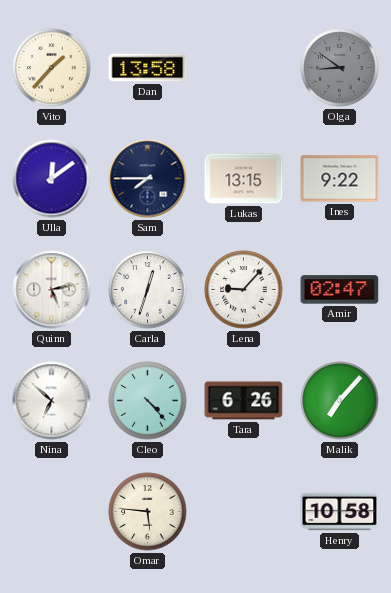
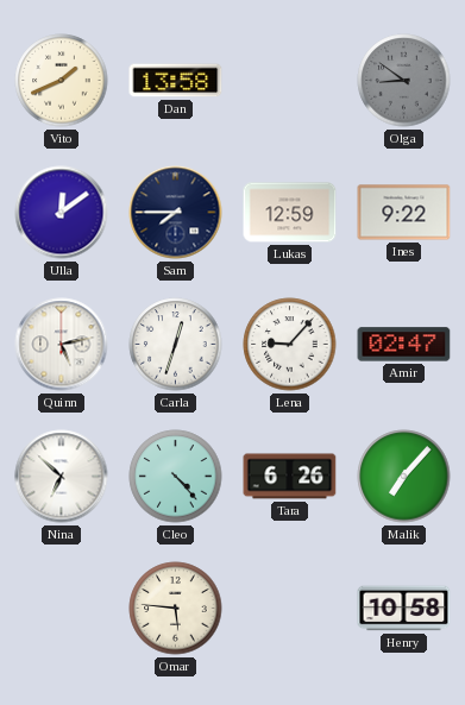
Vito: 1:37 -> 1:41 (62, 81)
Lukas: 13:15 -> 12:59 (290, 213)
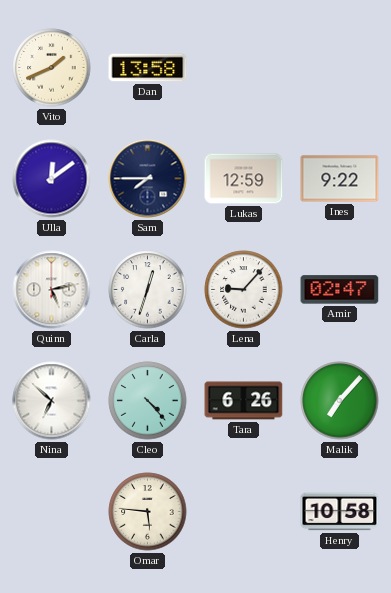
Olga: 8:51 -> none (404, 81)
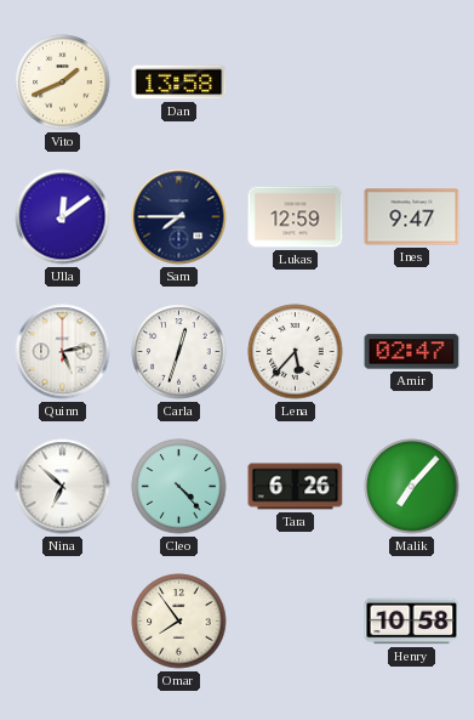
Ines: 9:22 -> 9:47 (412, 217)
Lena: 9:07 -> 5:37 (296, 352)
Omar: 5:46 -> 7:54 (179, 622)
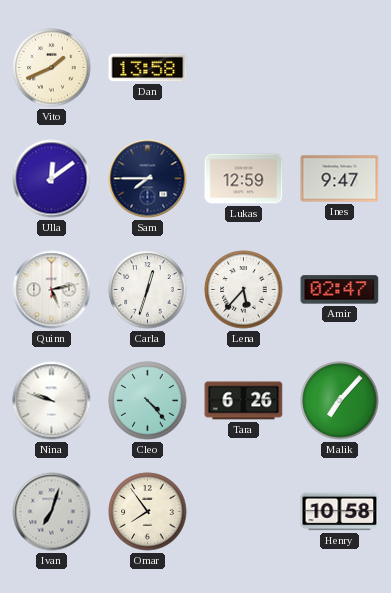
Nina: 6:52 -> 9:48 (52, 401)
Ivan: none -> 7:03 (52, 512)
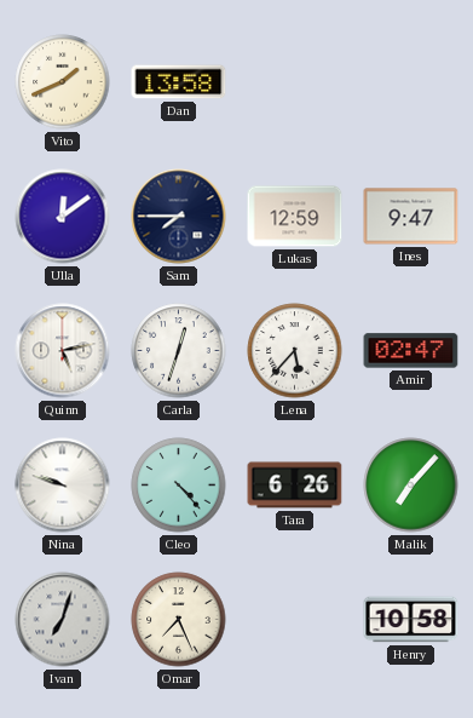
Omar: 7:54 -> 7:26 (179, 620)
